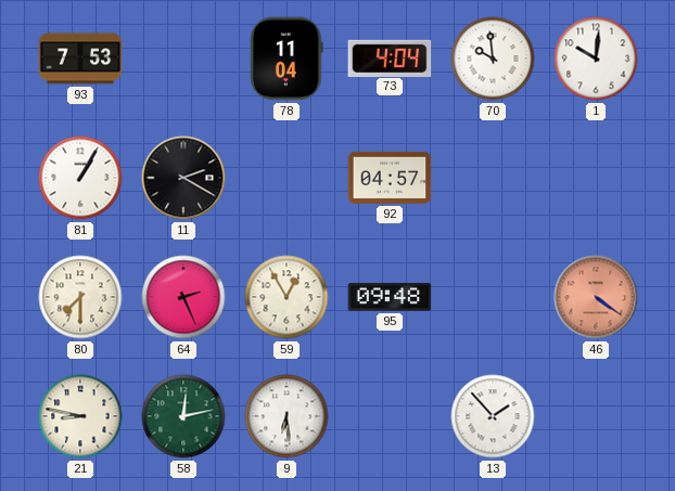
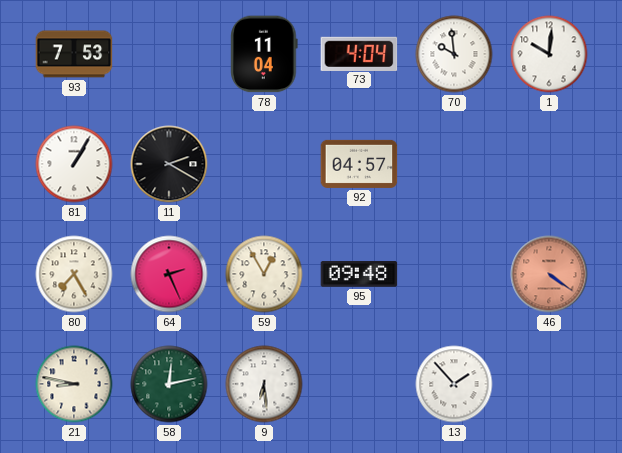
80: 7:30 -> 7:25 (74, 274)
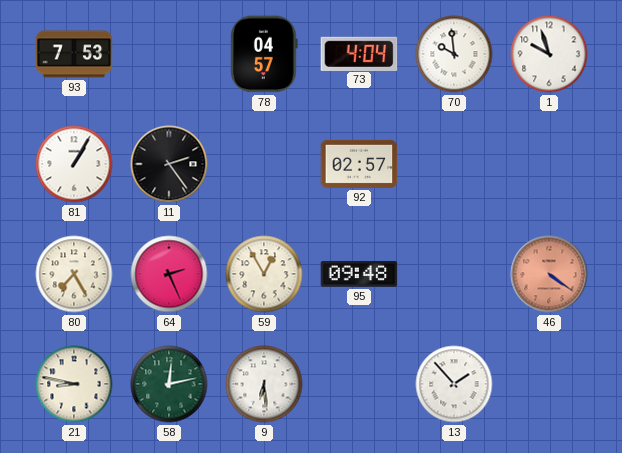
78: 11:04 -> 04:57 (264, 54)
1: 10:01 -> 9:57 (549, 54)
11: 2:20 -> 2:24 (169, 164)
92: 04:57 -> 02:57 (359, 164)
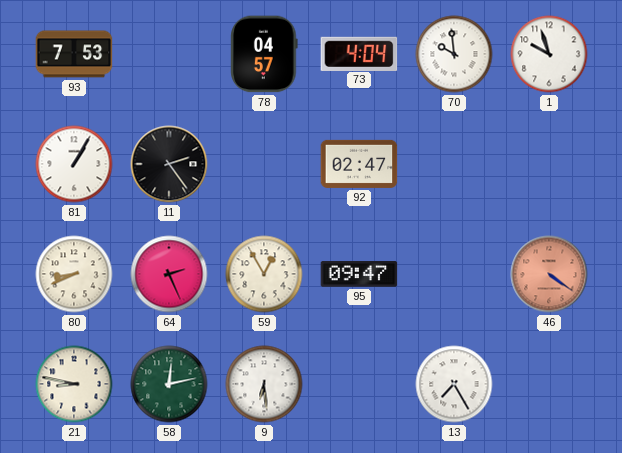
92: 02:57 -> 02:47 (359, 164)
80: 7:25 -> 8:41 (74, 274)
95: 09:48 -> 09:47 (359, 274)
13: 1:53 -> 7:25 (454, 384)
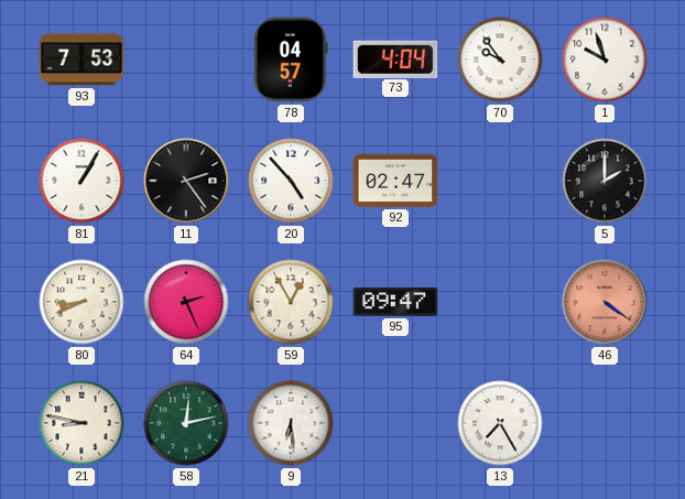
70: 9:59 -> 9:54 (500, 59)
20: none -> 4:53 (291, 181)
5: none -> 2:00 (605, 181)
